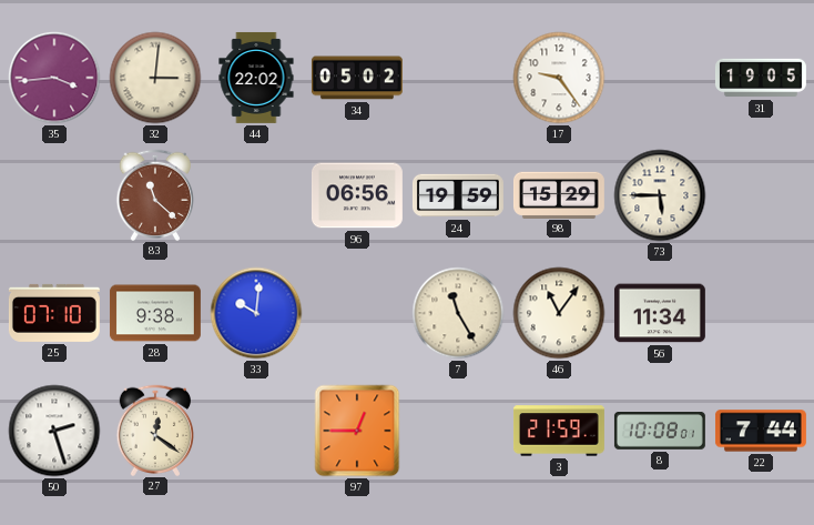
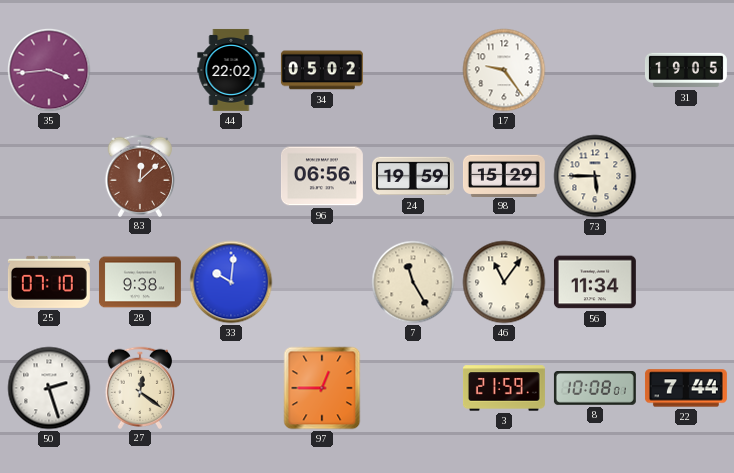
32: 3:01 -> none (155, 78)
83: 11:22 -> 12:08 (139, 175)
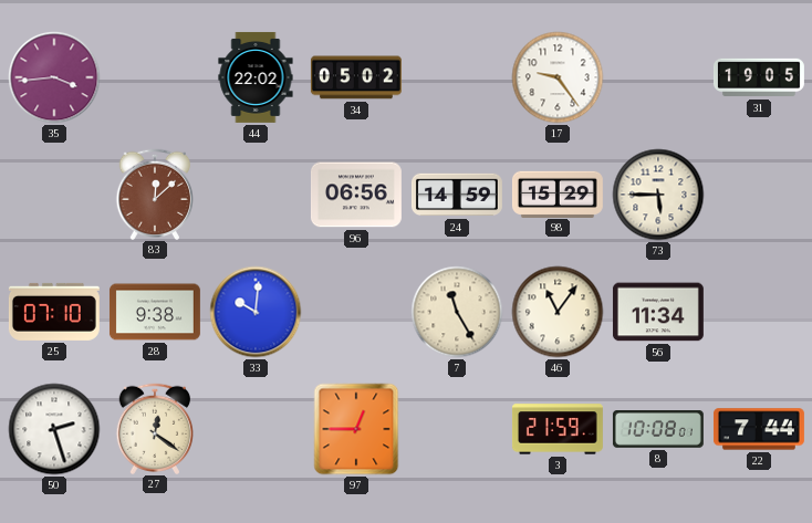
24: 19:59 -> 14:59 (457, 195)
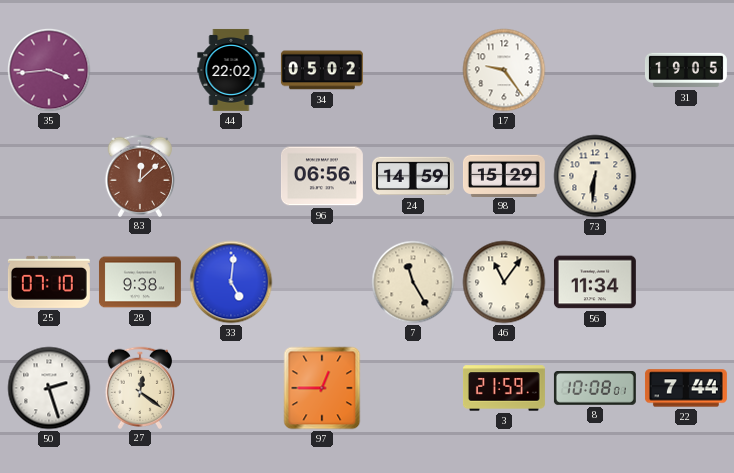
73: 5:45 -> 6:31 (595, 176)
33: 10:01 -> 5:01 (231, 282)
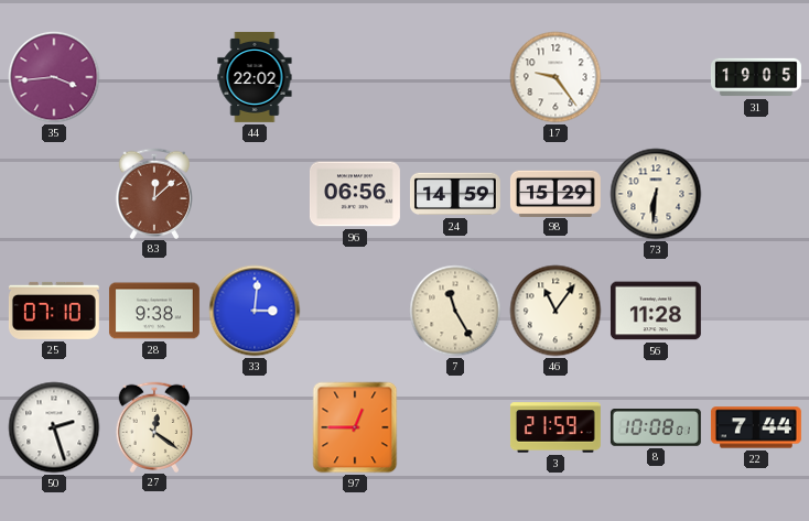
34: 05:02 -> none (322, 70)
33: 5:01 -> 3:01 (255, 311)
56: 11:34 -> 11:28 (656, 311)
